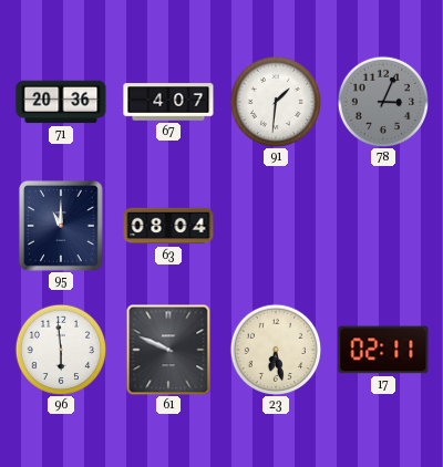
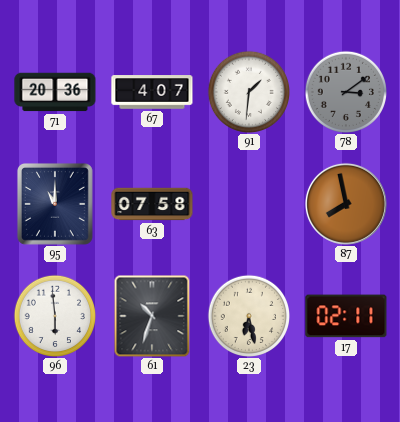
78: 3:04 -> 3:09 (345, 91)
63: 08:04 -> 07:58 (152, 204)
87: none -> 7:58 (346, 204)
61: 9:49 -> 10:33 (152, 316)
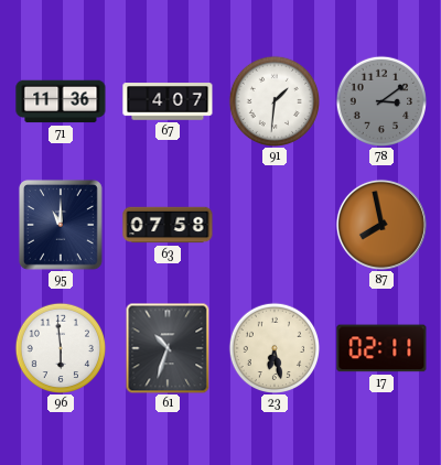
71: 20:36 -> 11:36 (61, 101)
